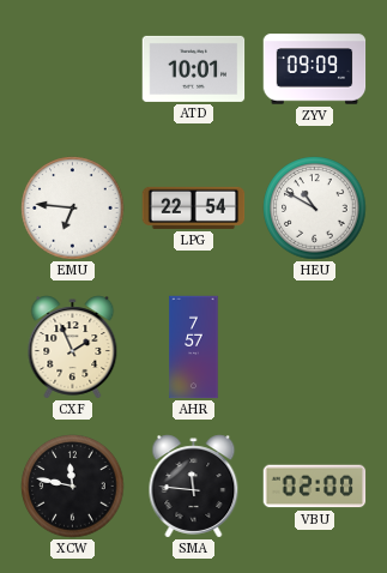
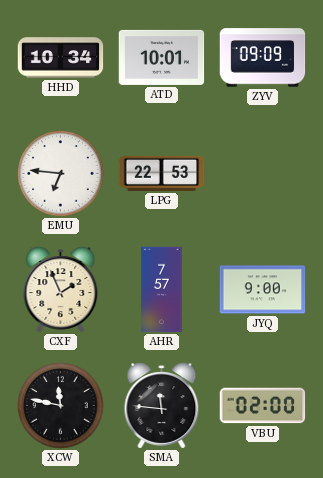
HHD: none -> 10:34 (61, 58)
LPG: 22:54 -> 22:53 (162, 173)
HEU: 10:50 -> none (315, 209)
JYQ: none -> 9:00 (263, 290)
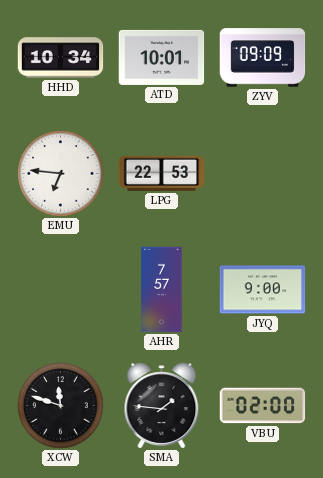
CXF: 1:56 -> none (61, 290)
XCW: 11:47 -> 11:48 (61, 406)
SMA: 11:46 -> 1:46 (162, 406)
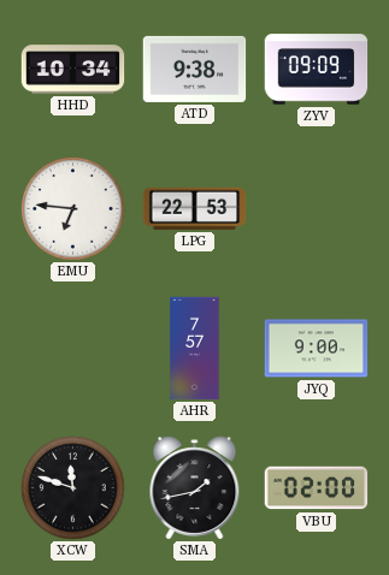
ATD: 10:01 -> 9:38 (195, 69)
SMA: 1:46 -> 1:43 (195, 488)
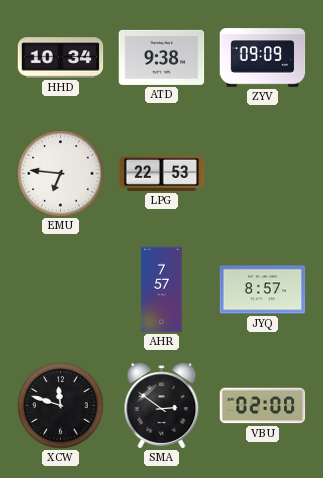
JYQ: 9:00 -> 8:57 (263, 290)
SMA: 1:43 -> 2:51 (162, 406)
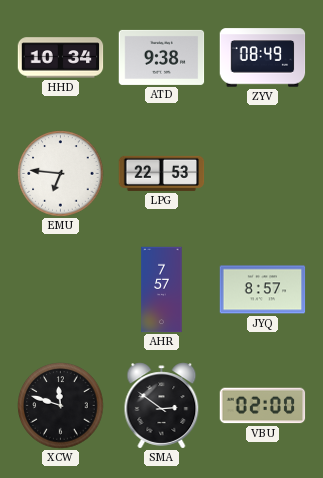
ZYV: 09:09 -> 08:49 (263, 58)
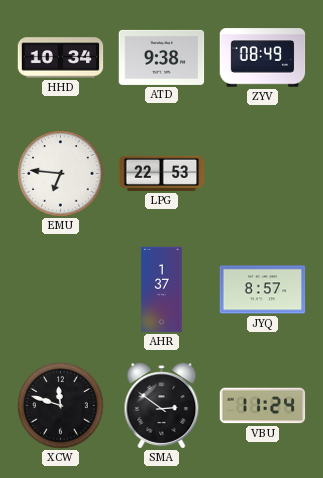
AHR: 7:57 -> 1:37 (162, 290)
VBU: 02:00 -> 11:24 (263, 406)
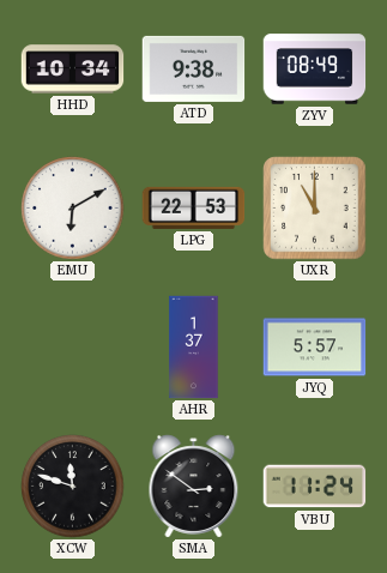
EMU: 6:46 -> 6:10 (73, 209)
UXR: none -> 11:00 (315, 209)
JYQ: 8:57 -> 5:57 (315, 348)
